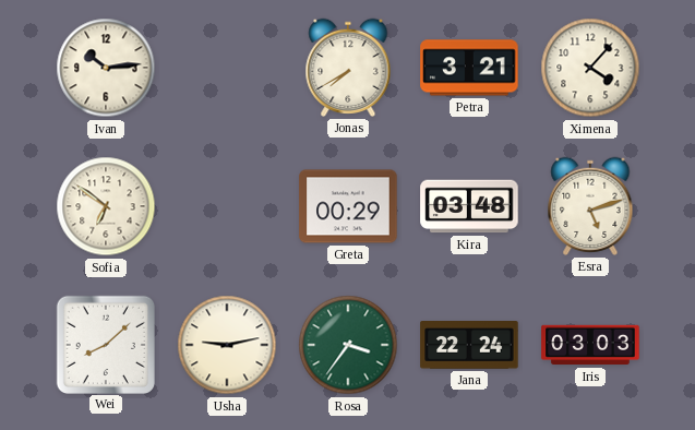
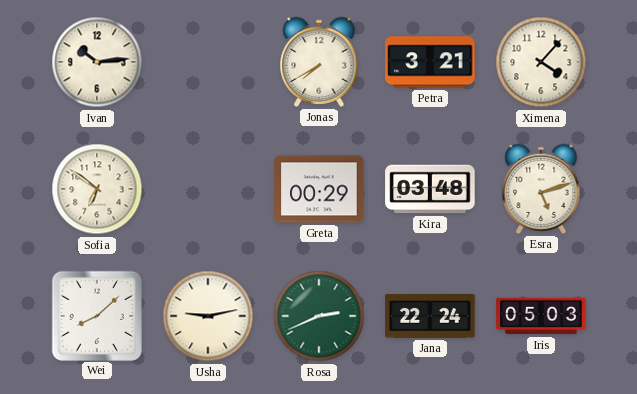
Rosa: 3:36 -> 2:41 (319, 316)
Iris: 03:03 -> 05:03 (541, 316)
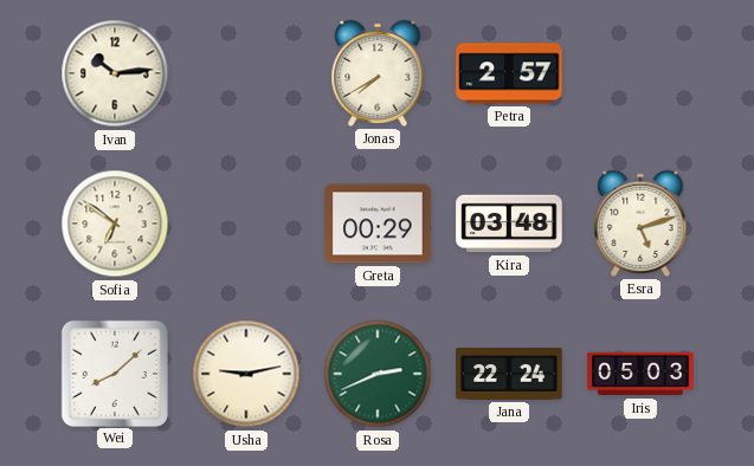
Petra: 3:21 -> 2:57 (509, 73)
Ximena: 4:07 -> none (541, 62)
